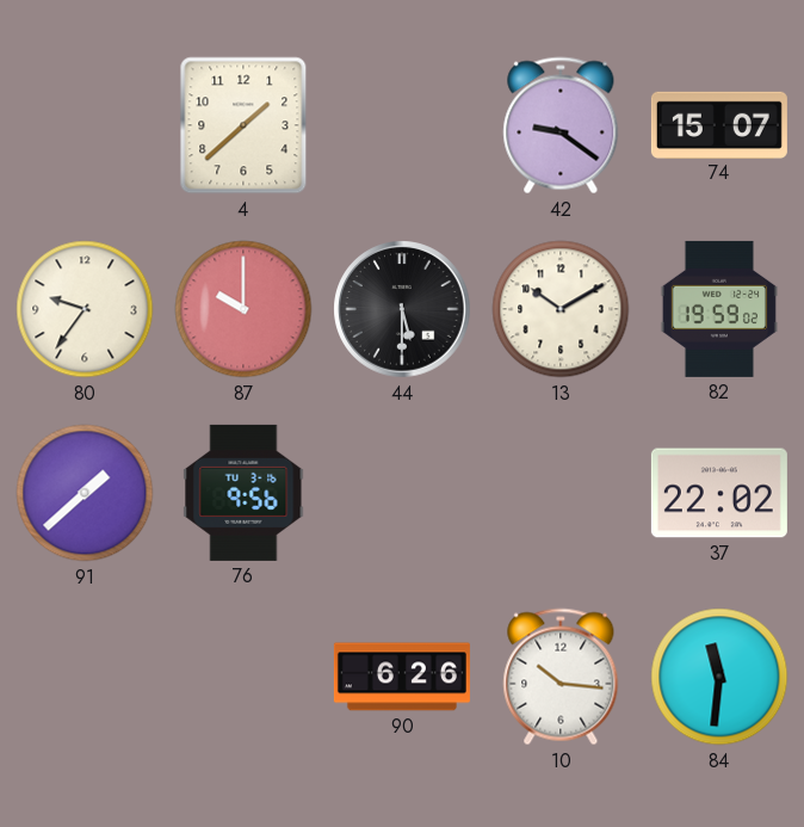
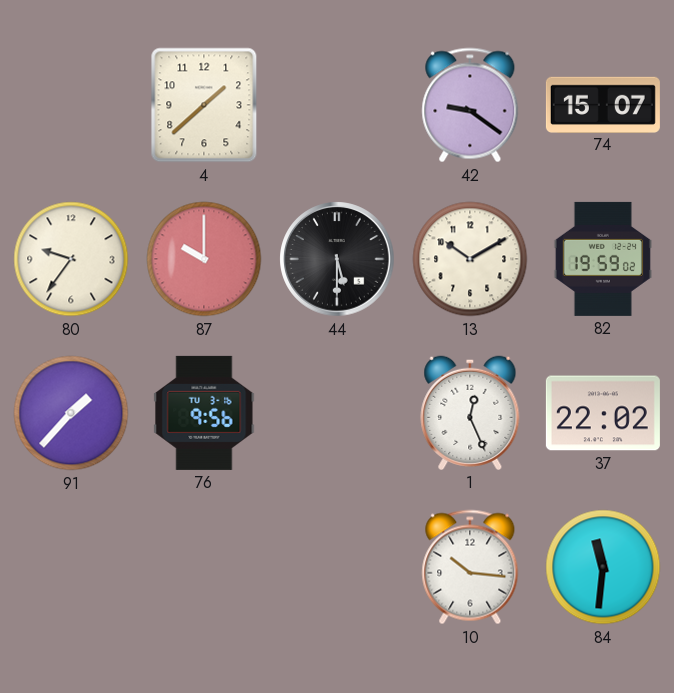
91: 1:38 -> 1:37 (71, 413)
1: none -> 12:26 (470, 413)
90: 6:26 -> none (402, 677)
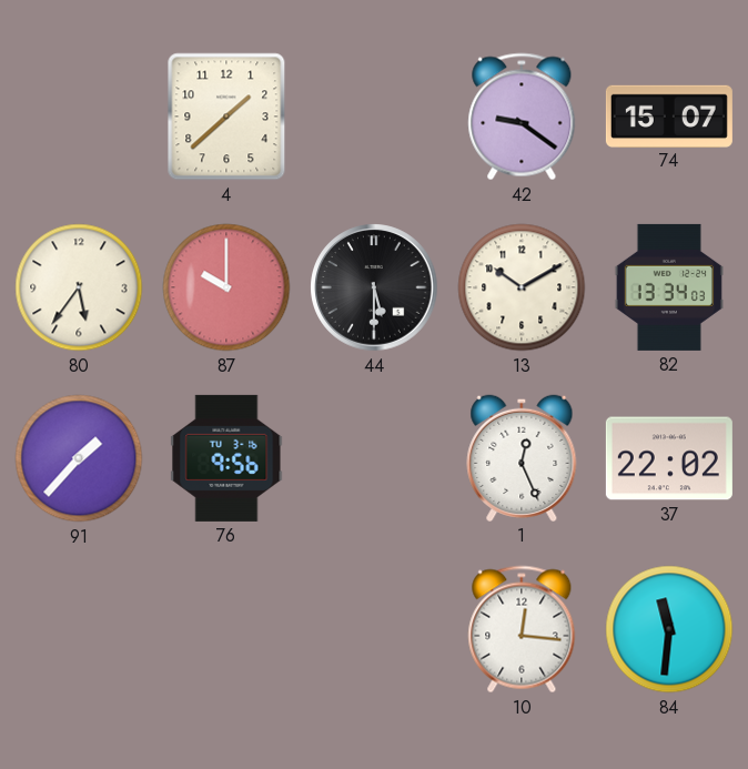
80: 9:36 -> 5:36 (79, 287)
82: 19:59 -> 13:34 (669, 287)
10: 10:16 -> 12:16 (522, 629)
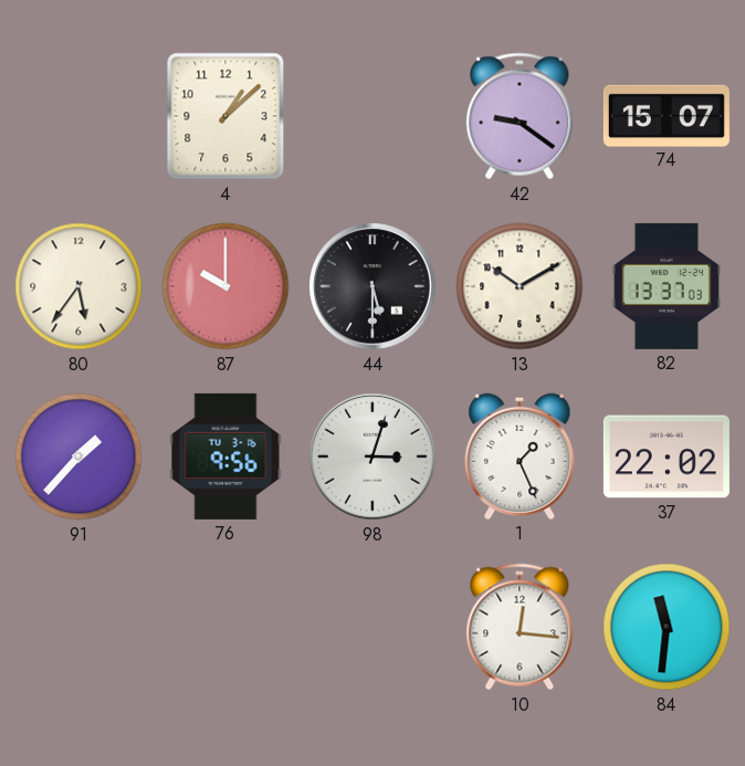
4: 1:38 -> 1:08 (225, 116)
82: 13:34 -> 13:37 (667, 286)
98: none -> 3:03 (372, 457)
1: 12:26 -> 1:26 (520, 457)
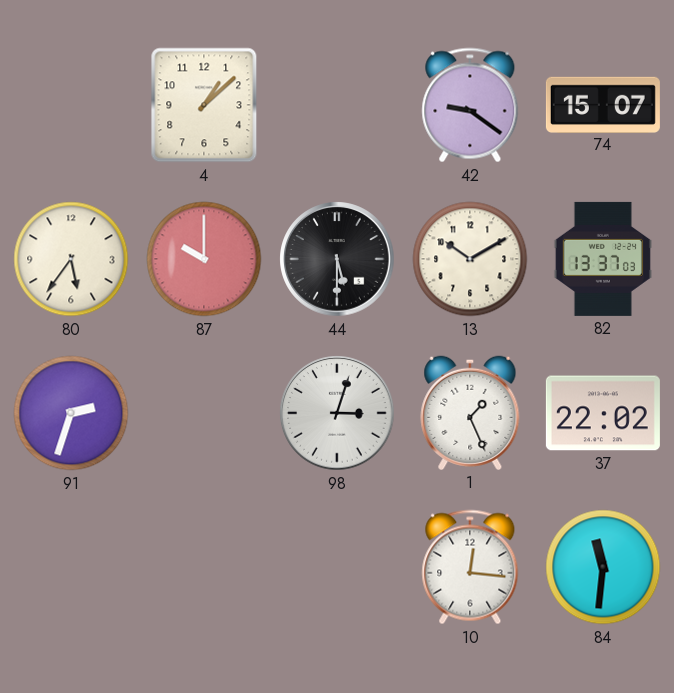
91: 1:37 -> 2:33 (71, 413)
76: 9:56 -> none (225, 457)
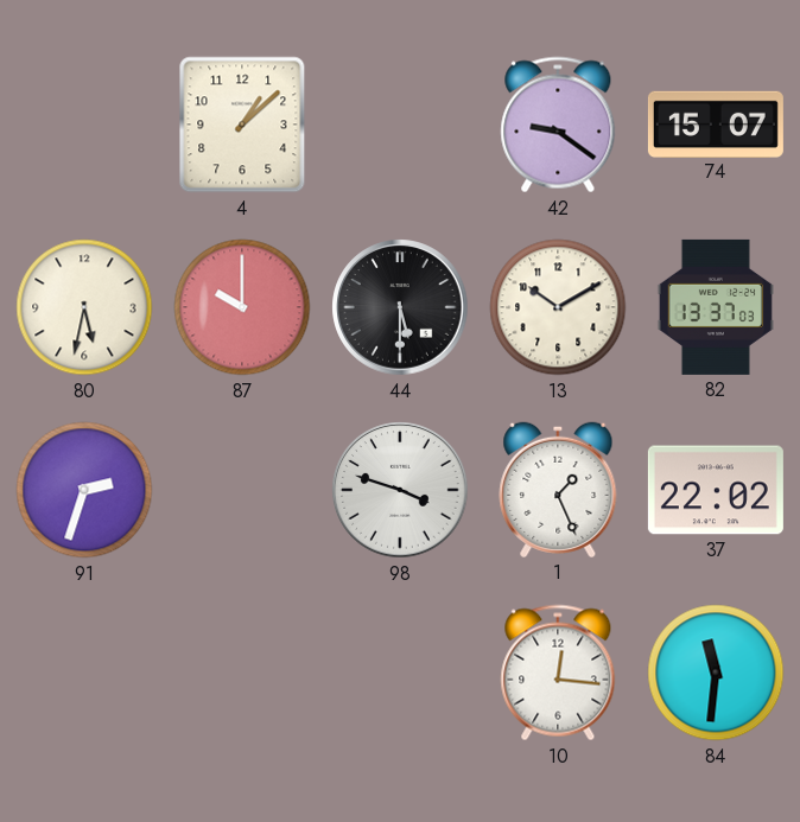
80: 5:36 -> 5:32 (84, 307)
98: 3:03 -> 3:48 (400, 490)
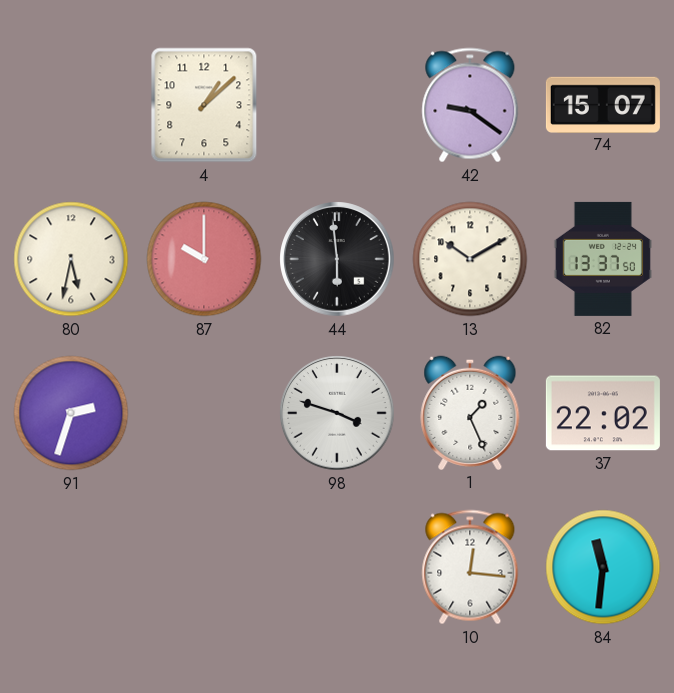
44: 5:30 -> 5:59 (337, 259)
82: 13:37:03 -> 13:37:50 (603, 259)
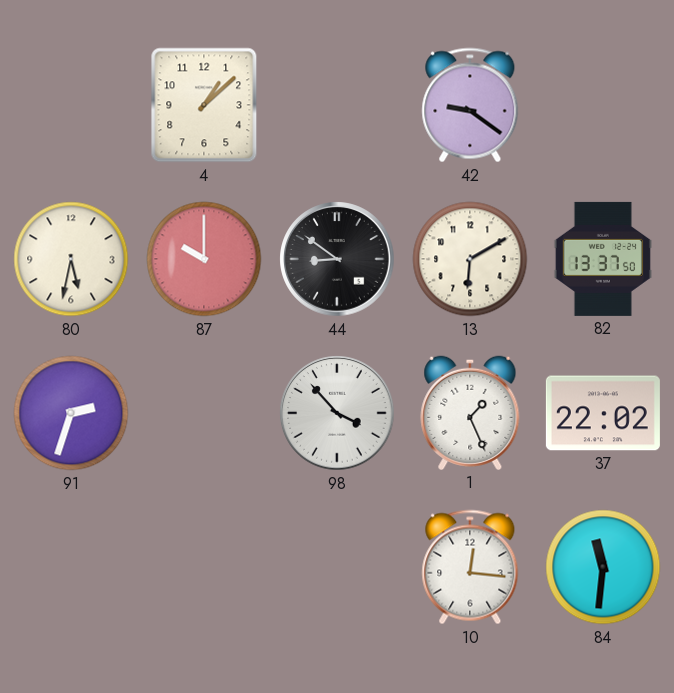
74: 15:07 -> none (603, 104)
44: 5:59 -> 8:51 (337, 259)
13: 10:10 -> 6:10 (470, 259)
98: 3:48 -> 3:53 (337, 413)
